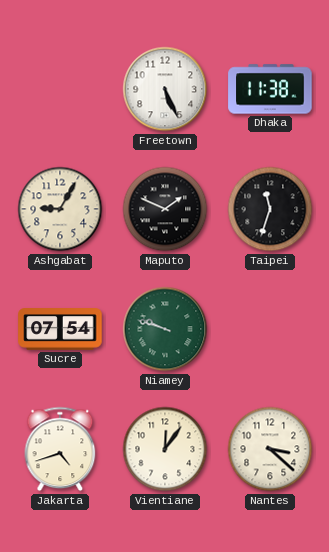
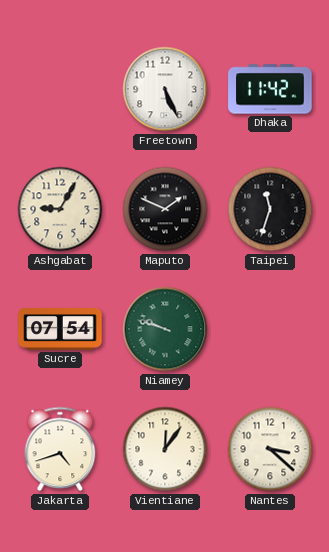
Dhaka: 11:38 -> 11:42 (270, 89)
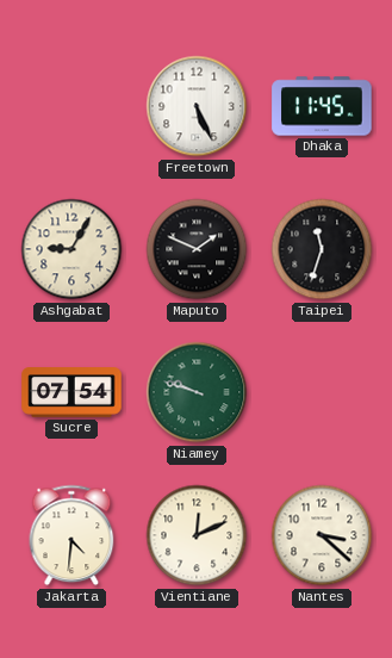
Dhaka: 11:42 -> 11:45 (322, 106)
Jakarta: 4:42 -> 4:31 (71, 535)
Vientiane: 12:06 -> 12:11 (197, 535)
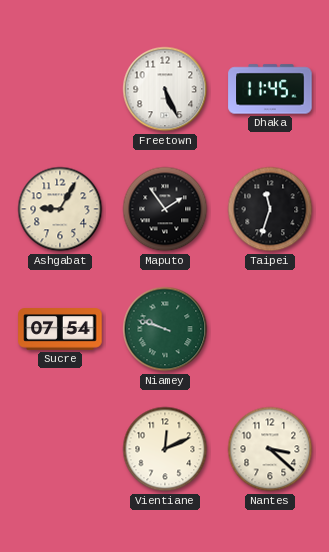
Maputo: 1:49 -> 1:54 (165, 209)
Jakarta: 4:31 -> none (71, 535)
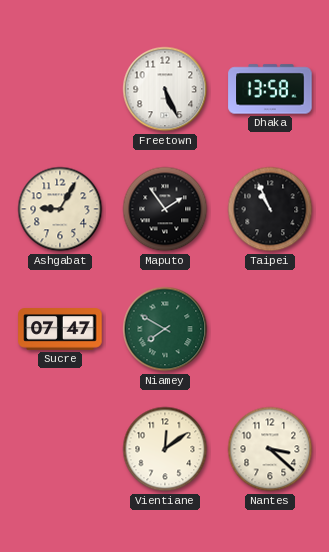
Dhaka: 11:45 -> 13:58 (270, 89)
Taipei: 11:33 -> 10:56 (270, 209)
Sucre: 07:54 -> 07:47 (60, 329)
Niamey: 9:48 -> 7:50 (165, 329)
Vientiane: 12:11 -> 12:09 (165, 449)
